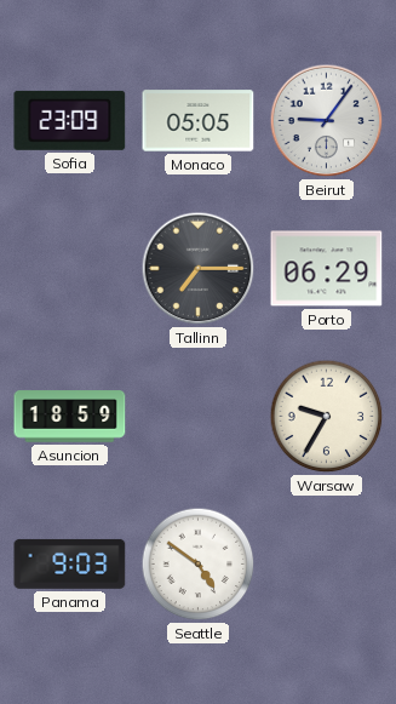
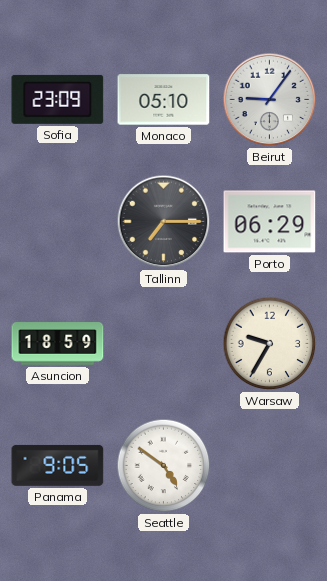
Monaco: 05:05 -> 05:10 (164, 100)
Panama: 9:03 -> 9:05 (58, 465)
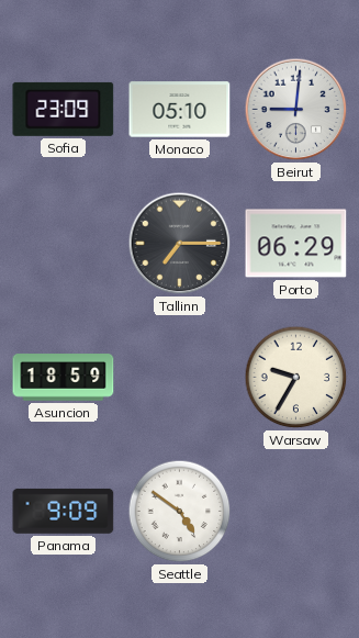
Beirut: 9:06 -> 9:01 (296, 110)
Panama: 9:05 -> 9:09 (64, 511)
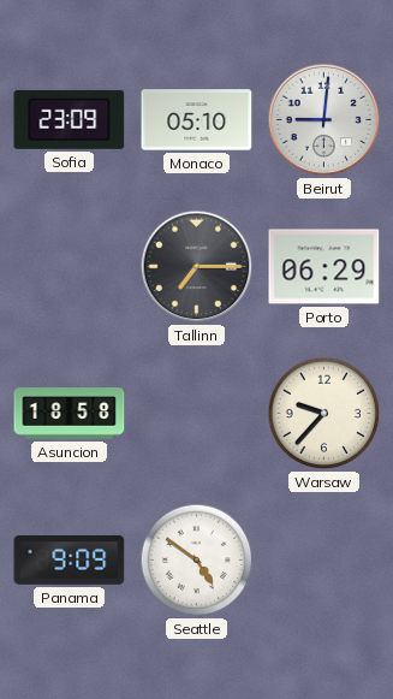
Asuncion: 18:59 -> 18:58 (70, 414)
Warsaw: 9:35 -> 9:37 (324, 414)
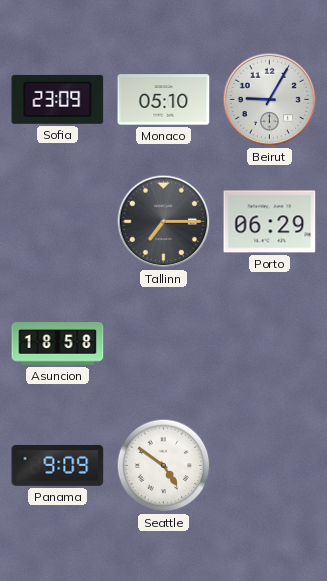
Beirut: 9:01 -> 9:05 (270, 100)
Warsaw: 9:37 -> none (324, 414)
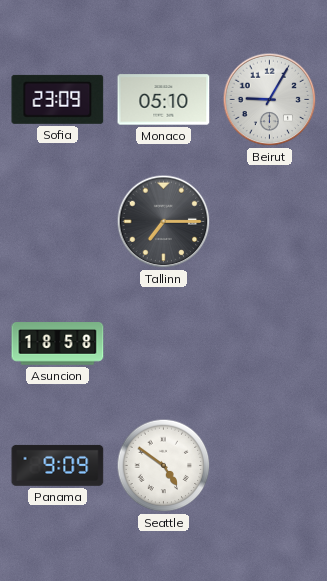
Porto: 06:29 -> none (270, 222)
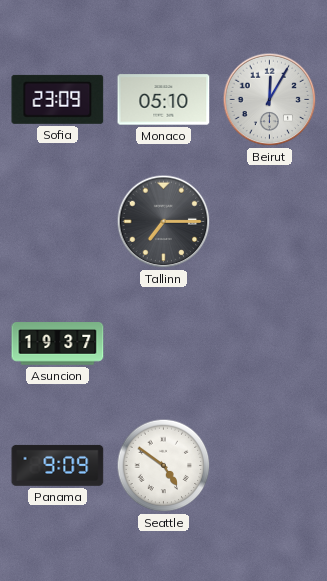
Beirut: 9:05 -> 12:05 (270, 100)
Asuncion: 18:58 -> 19:37 (58, 344)
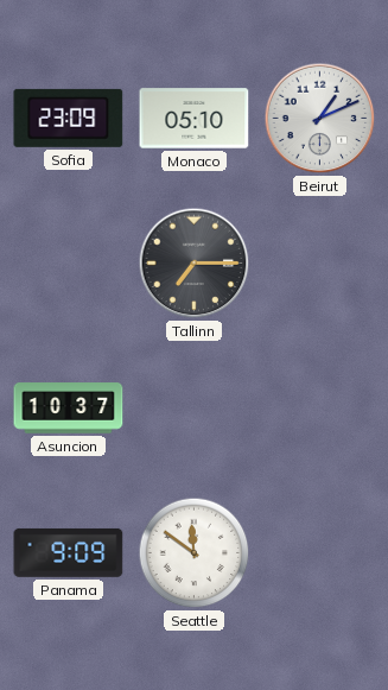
Beirut: 12:05 -> 1:11 (320, 119)
Asuncion: 19:37 -> 10:37 (69, 409)
Seattle: 4:51 -> 11:51 (195, 553)
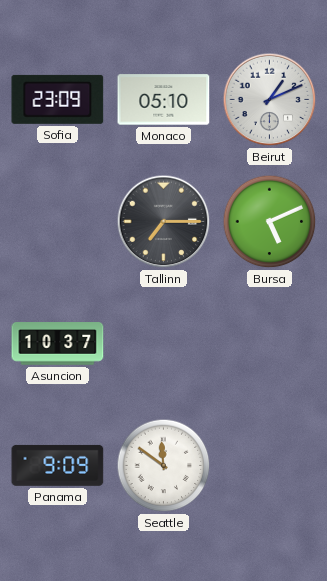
Bursa: none -> 5:11 (270, 222)
